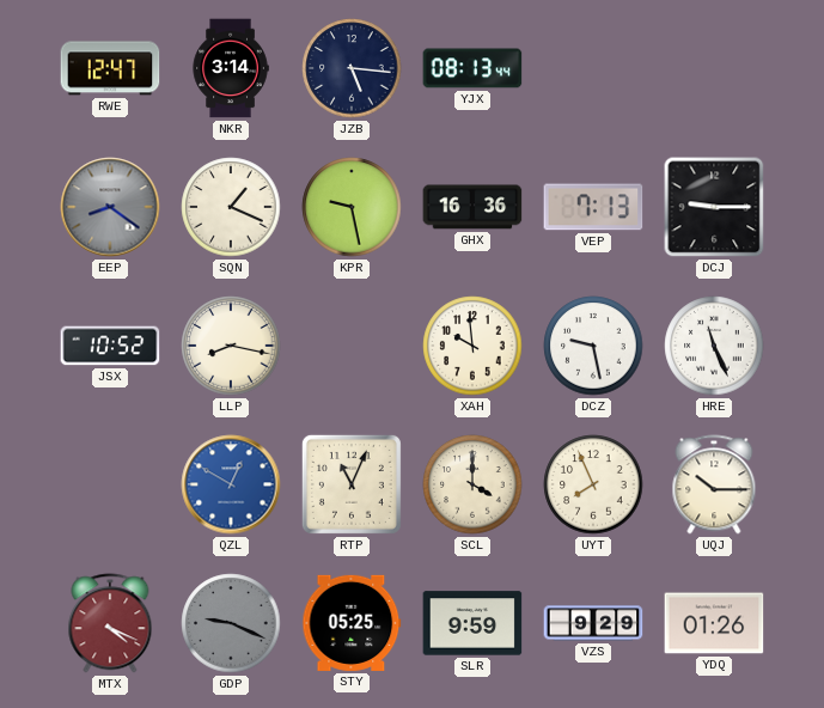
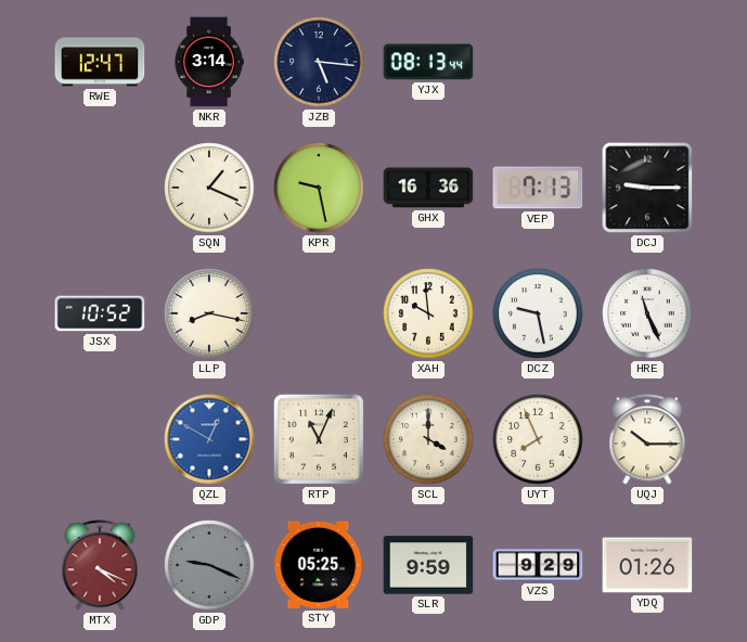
EEP: 8:21 -> none (110, 207)
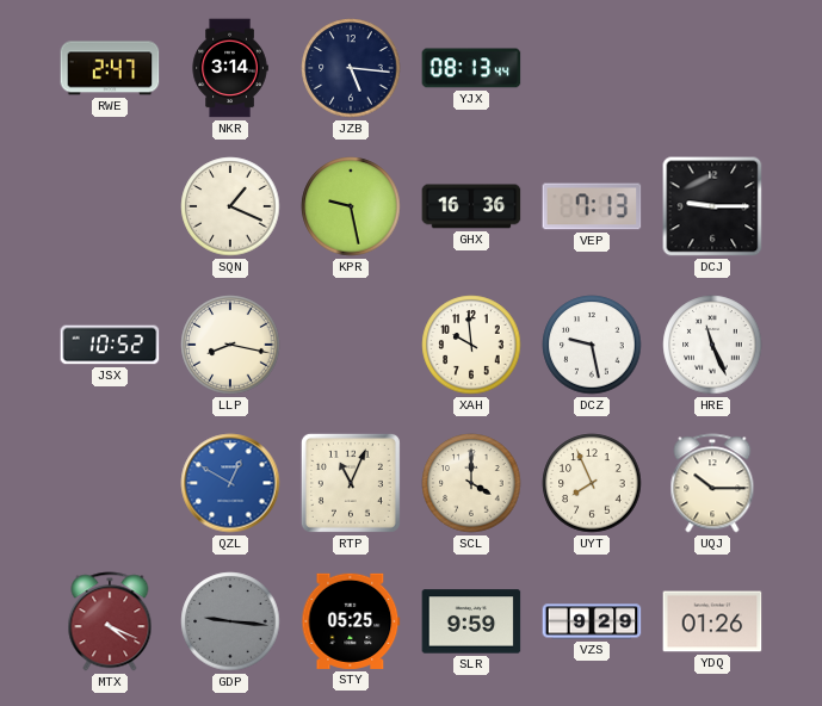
RWE: 12:47 -> 2:47 (110, 68)
GDP: 9:19 -> 9:16 (230, 621)
